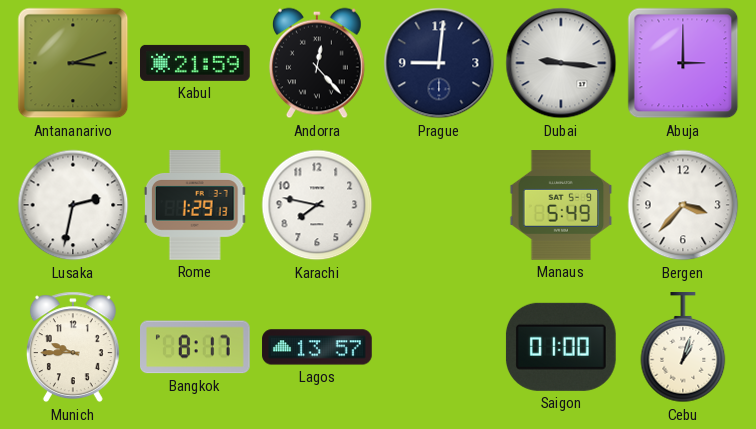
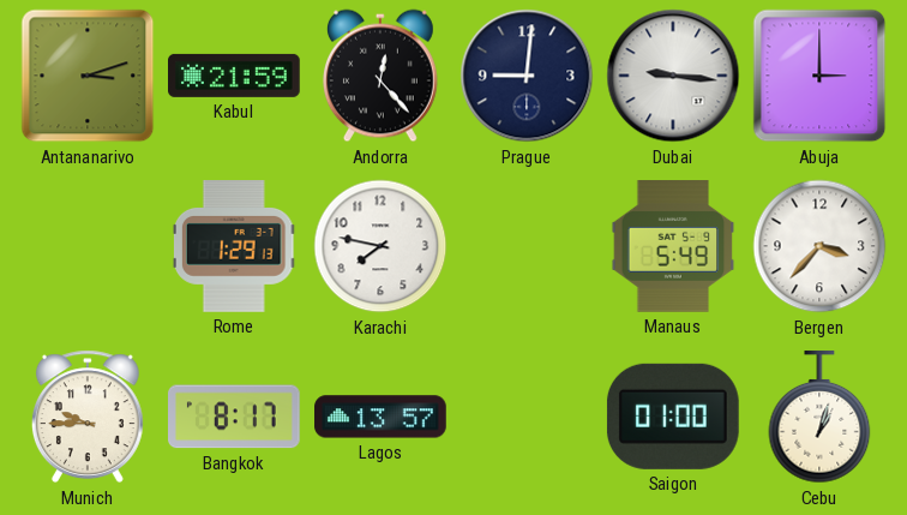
Lusaka: 2:32 -> none (73, 205)
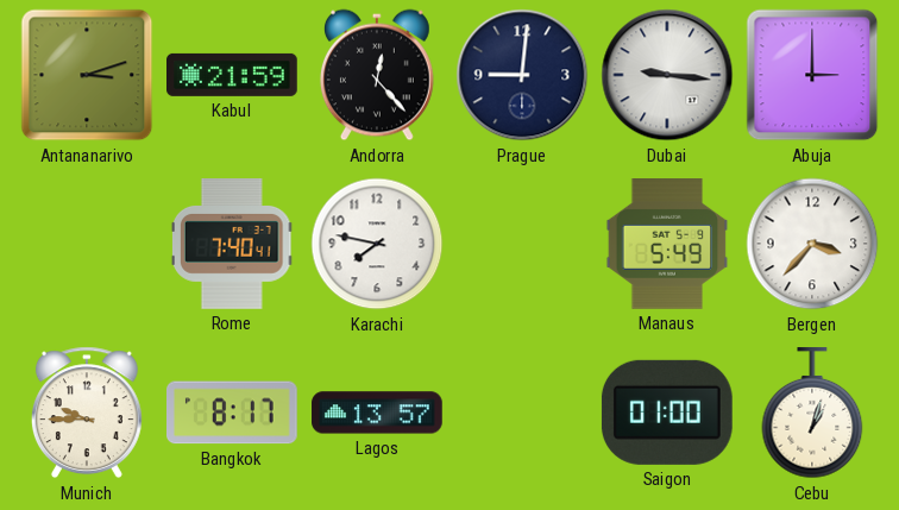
Rome: 1:29 -> 7:40 (232, 245)
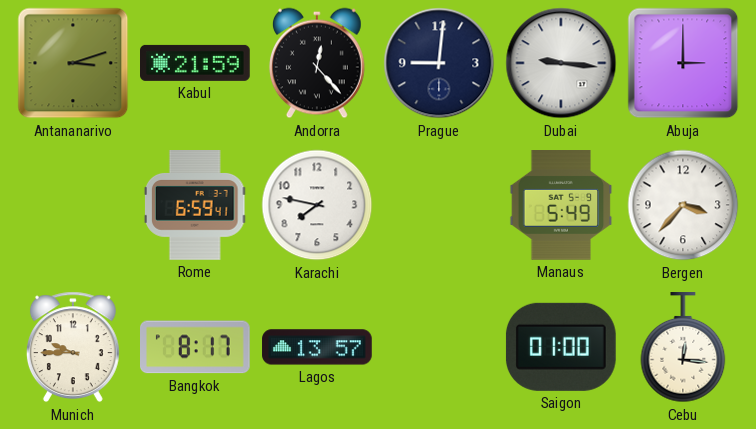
Rome: 7:40 -> 6:59 (195, 206)
Cebu: 1:03 -> 12:16 (683, 348)
